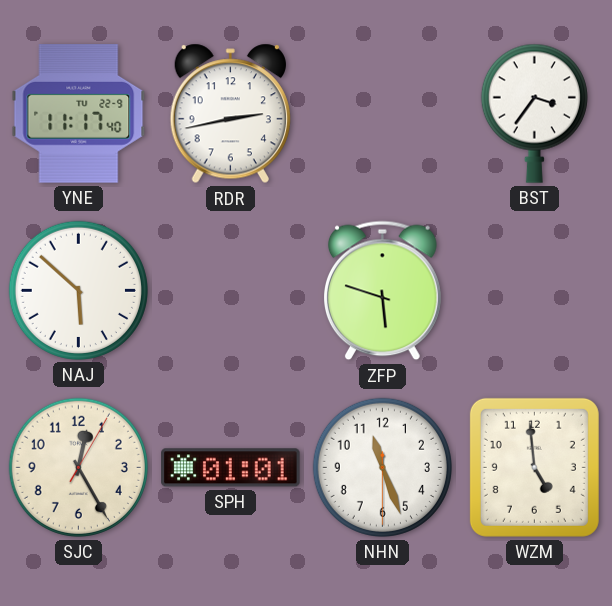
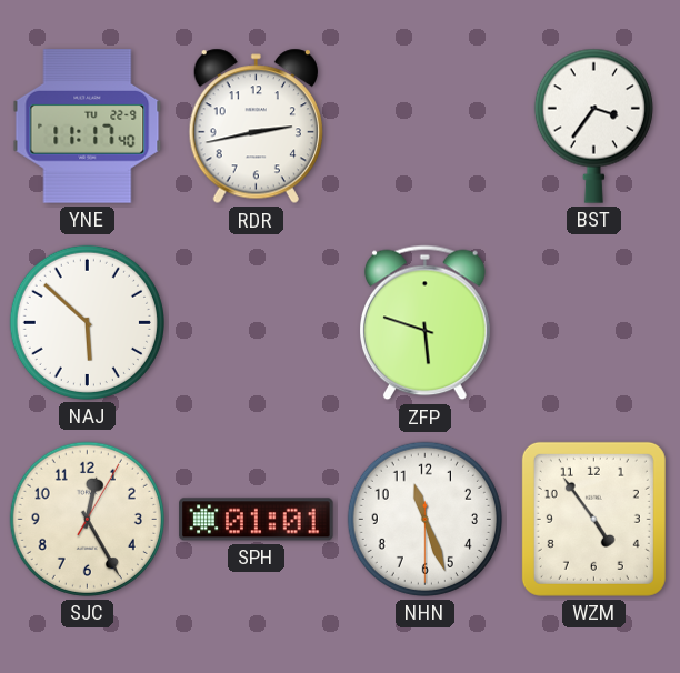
WZM: 4:59 -> 4:54 (593, 519)
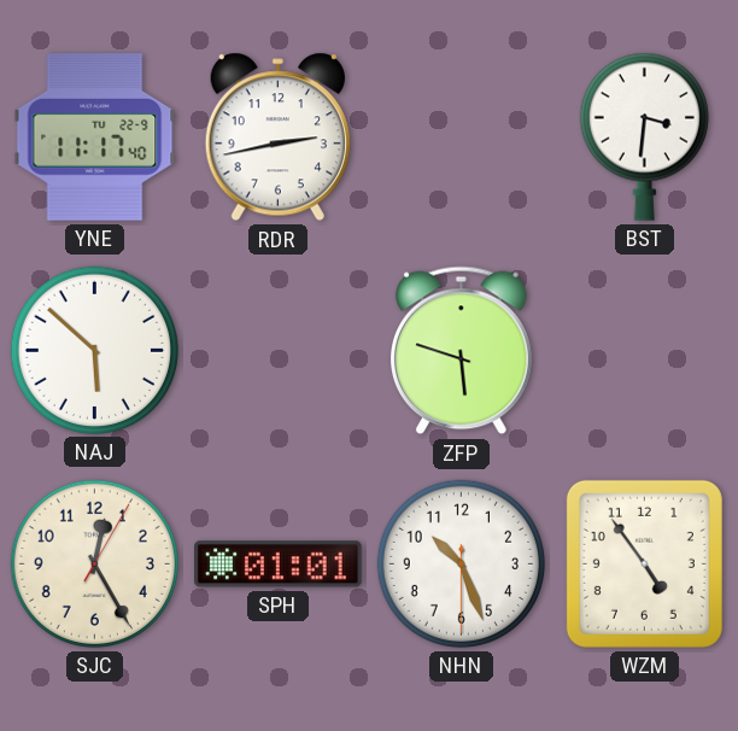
BST: 3:36 -> 3:31 (644, 136)
NHN: 11:26 -> 10:26 (461, 563)
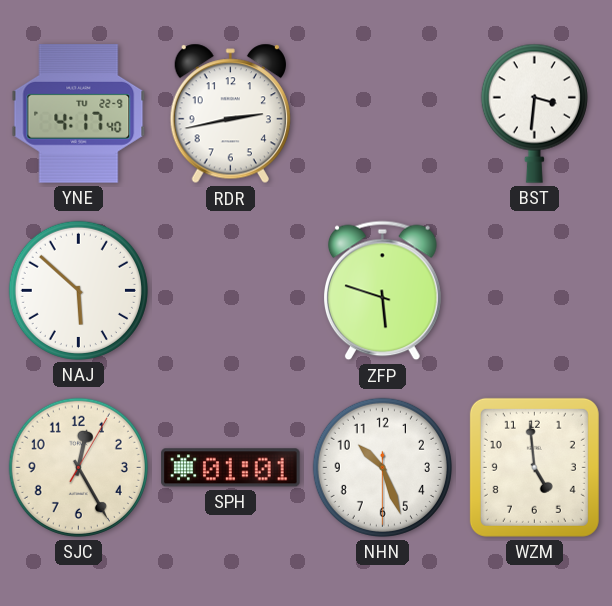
YNE: 11:17 -> 4:17 (79, 114)
WZM: 4:54 -> 4:59 (534, 467)
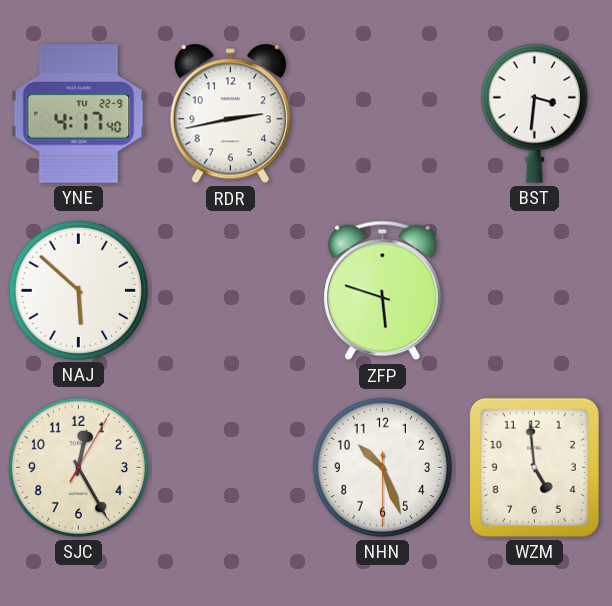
SPH: 01:01 -> none (231, 468)
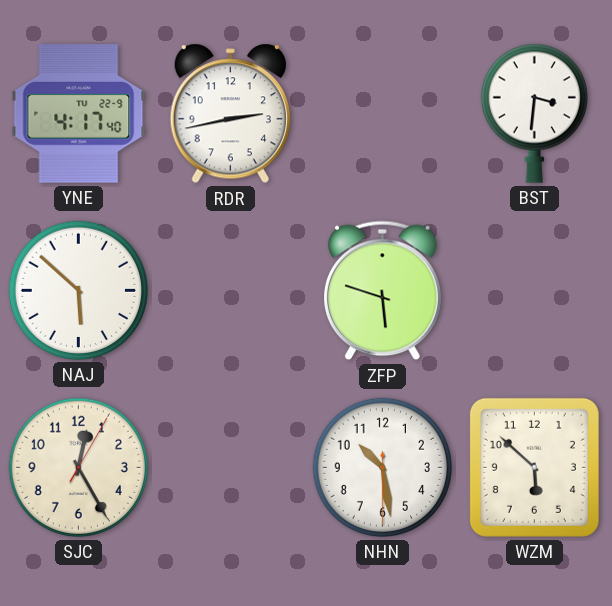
NHN: 10:26 -> 10:28 (382, 467)
WZM: 4:59 -> 5:52 (534, 467)
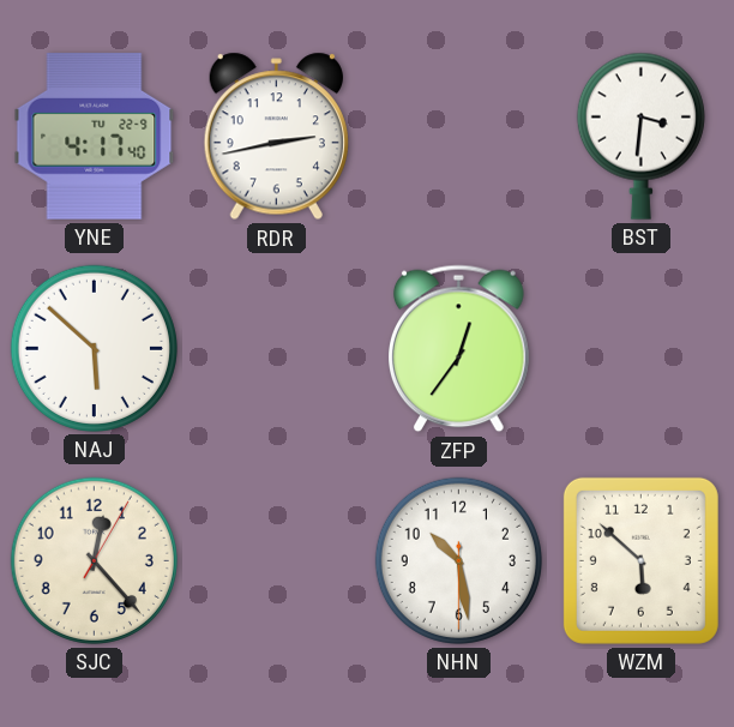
ZFP: 5:48 -> 12:36 (459, 349)
SJC: 12:25 -> 12:23 (94, 560)
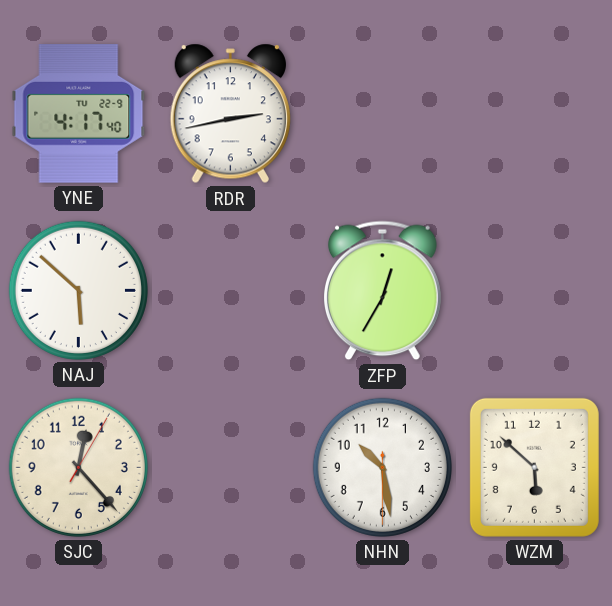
BST: 3:31 -> none (640, 136)
ZFP: 12:36 -> 12:35 (383, 291)
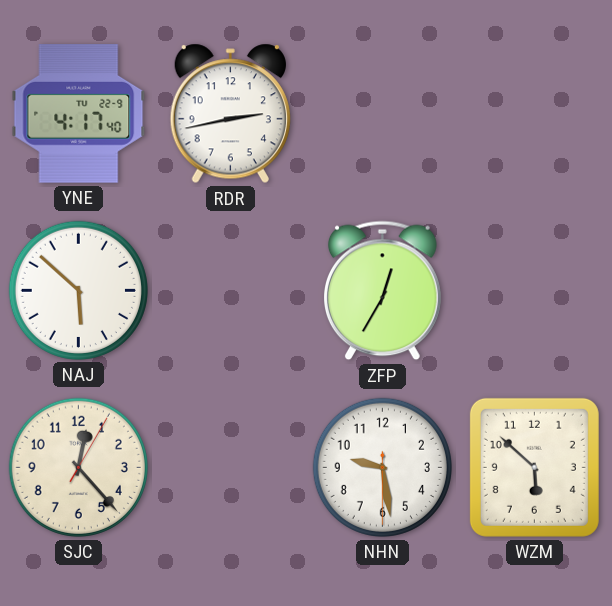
NHN: 10:28 -> 9:28 (382, 467)
